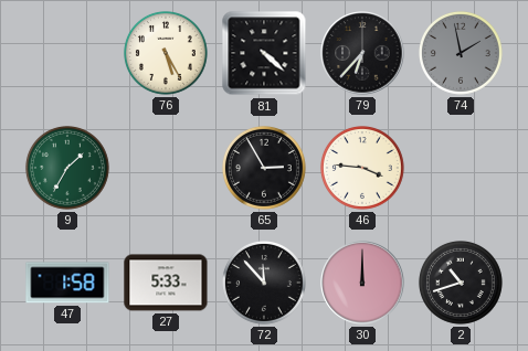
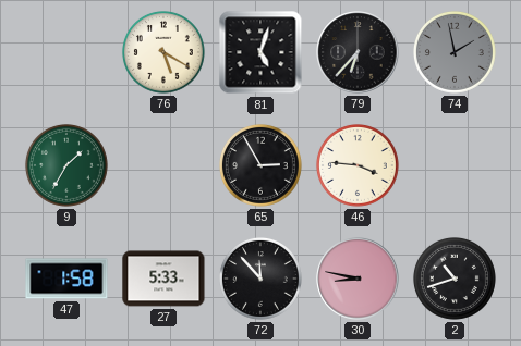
76: 5:25 -> 5:20 (163, 53)
81: 4:22 -> 5:03 (260, 52)
30: 12:00 -> 8:47 (358, 279)
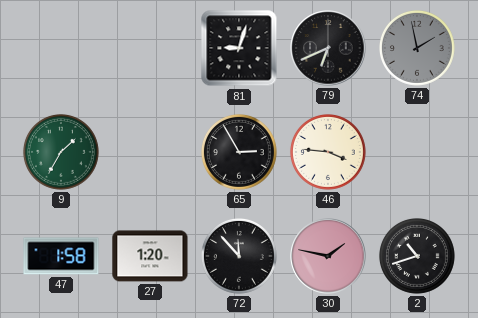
76: 5:20 -> none (163, 53)
81: 5:03 -> 9:03 (239, 48)
79: 6:37 -> 6:41 (328, 48)
27: 5:33 -> 1:20 (150, 256)
30: 8:47 -> 1:47 (328, 256)
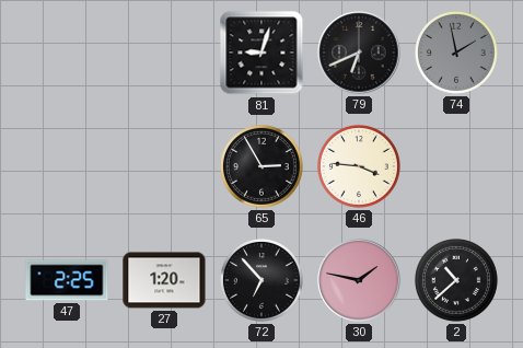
9: 1:35 -> none (61, 153)
47: 1:58 -> 2:25 (67, 280)
72: 11:53 -> 6:53 (261, 281)
2: 10:42 -> 10:38 (456, 281)
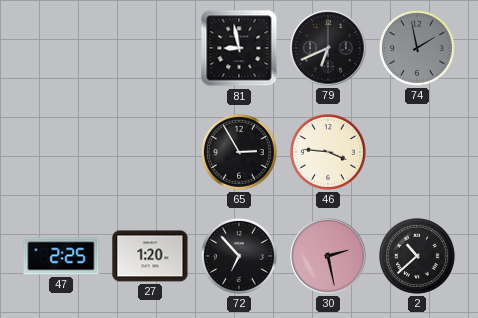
81: 9:03 -> 8:58 (239, 48)
30: 1:47 -> 2:28 (328, 256)
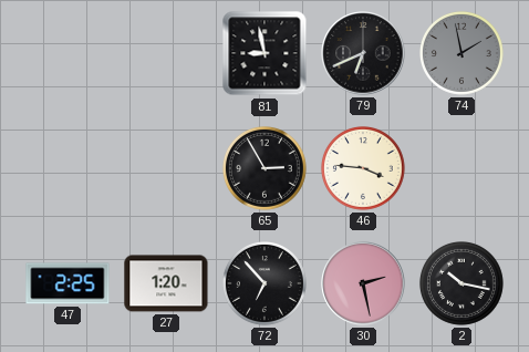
2: 10:38 -> 10:17 (461, 284)
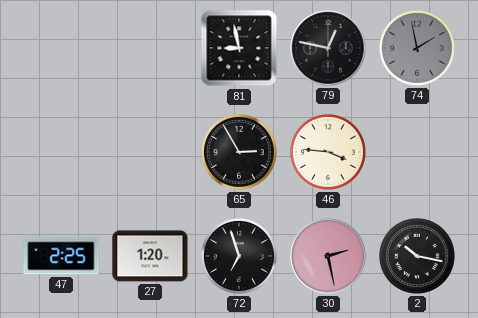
79: 6:41 -> 12:47 (328, 48)
72: 6:53 -> 6:57 (239, 257)
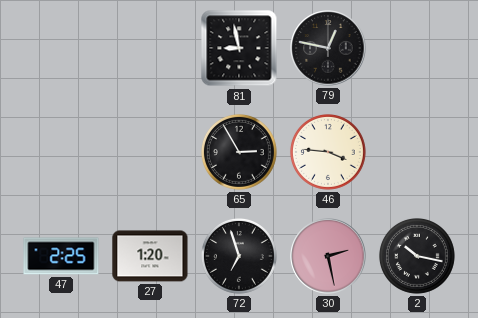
74: 1:58 -> none (417, 49)
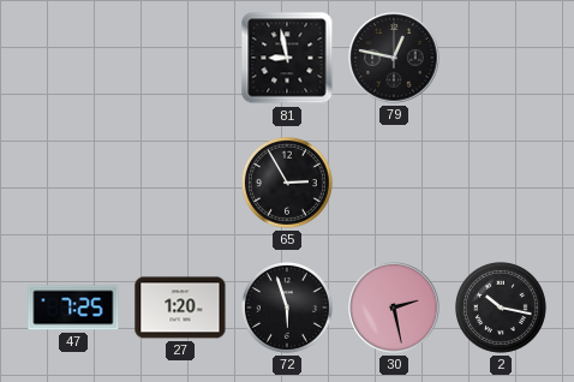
46: 3:46 -> none (328, 153)
47: 2:25 -> 7:25 (73, 308)
72: 6:57 -> 5:57 (287, 309)
